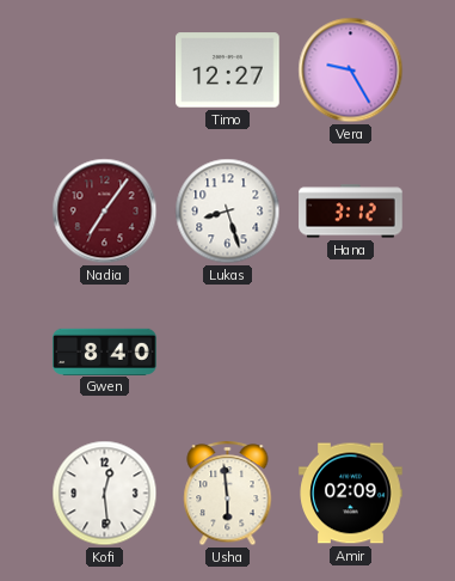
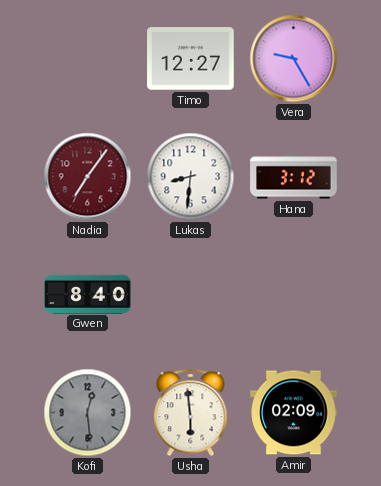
Lukas: 8:27 -> 8:31 (191, 177)
Kofi dial: white -> grey (88, 413)
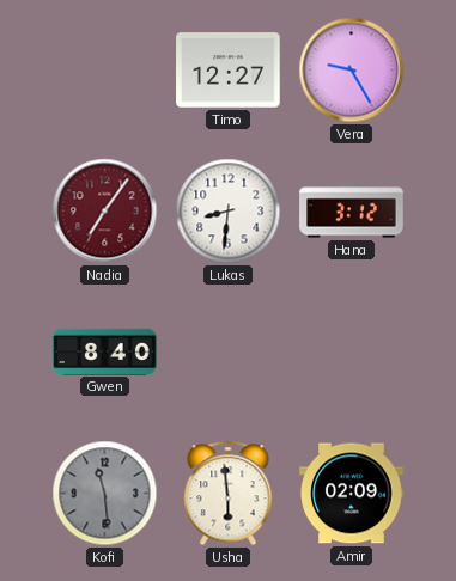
Kofi: 12:29 -> 11:29 (105, 494)
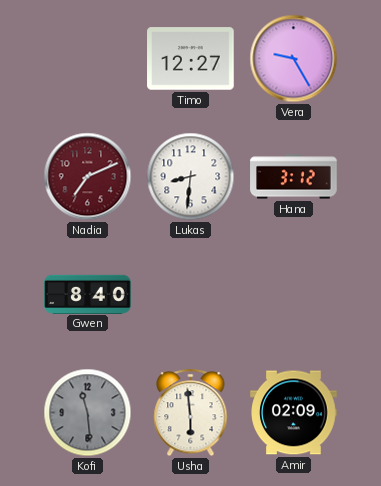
Nadia: 7:06 -> 7:11 (88, 177)
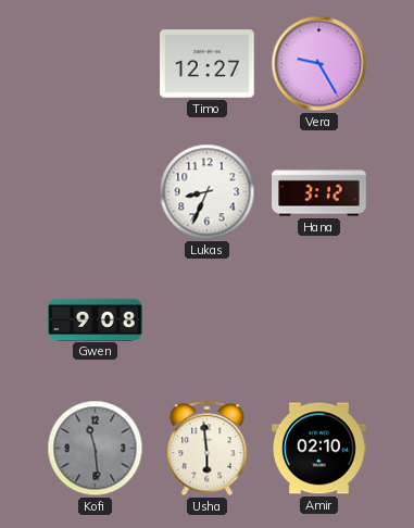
Nadia: 7:11 -> none (88, 177)
Lukas: 8:31 -> 8:34 (208, 192)
Gwen: 8:40 -> 9:08 (96, 319)
Amir: 02:09 -> 02:10 (319, 449)
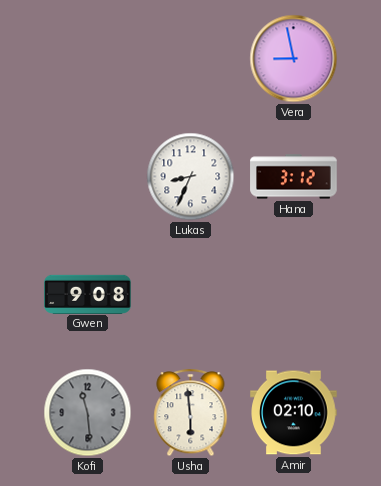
Timo: 12:27 -> none (208, 64)
Vera: 9:25 -> 8:58 (294, 59)
